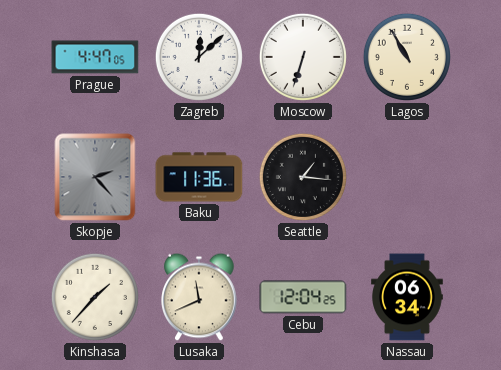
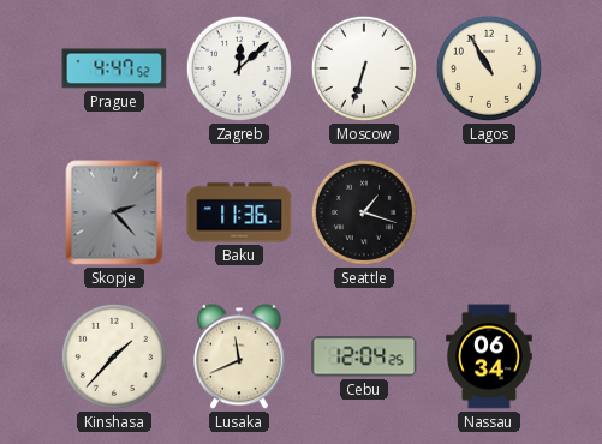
Prague: 4:47:05 -> 4:47:52 (114, 68)
Seattle: 1:16 -> 1:18 (364, 212)
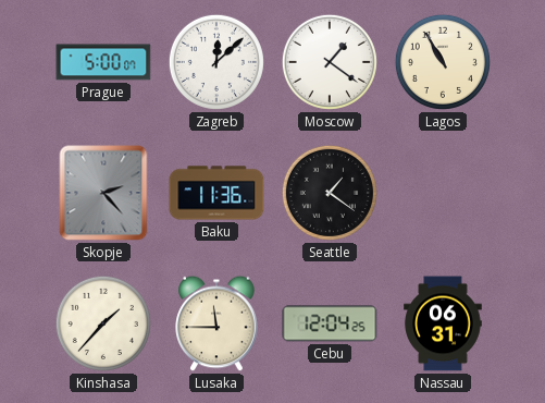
Prague: 4:47 -> 5:00 (103, 62)
Moscow: 6:33 -> 1:21 (330, 62)
Seattle: 1:18 -> 1:21 (330, 193)
Lusaka: 11:41 -> 11:45 (216, 323)
Nassau: 06:34 -> 06:31 (443, 323)
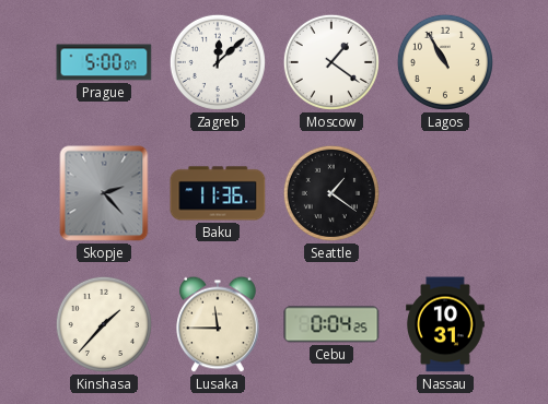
Cebu: 12:04 -> 0:04 (331, 324)
Nassau: 06:31 -> 10:31 (445, 324)
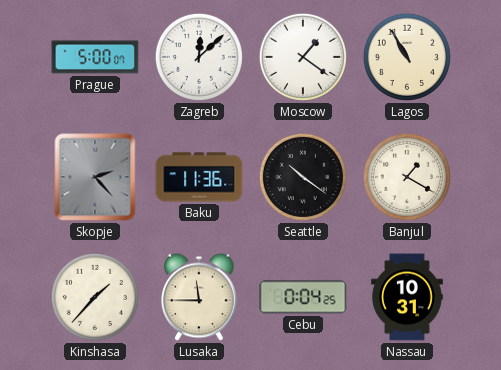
Seattle: 1:21 -> 10:21 (303, 177)
Banjul: none -> 1:20 (407, 177)
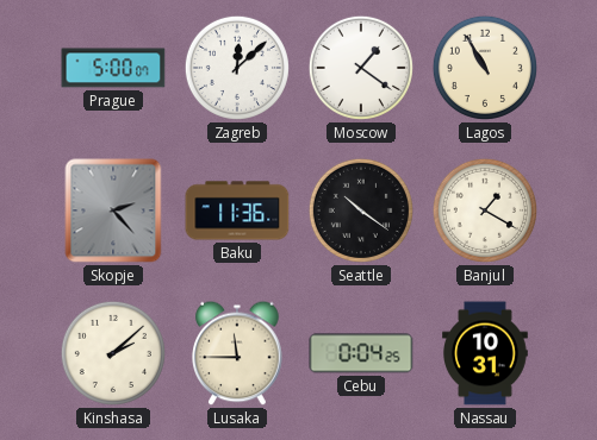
Kinshasa: 1:37 -> 2:08 (113, 353)
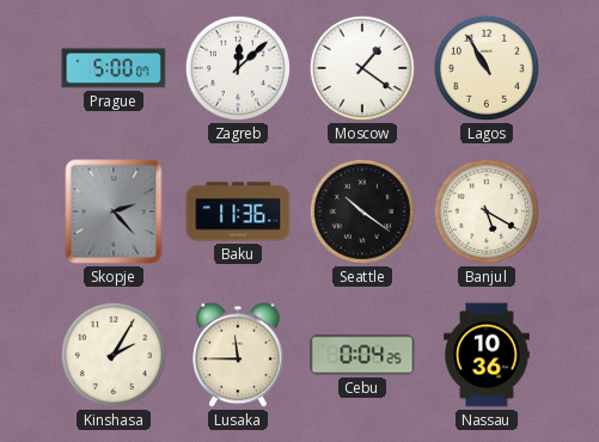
Banjul: 1:20 -> 5:20 (487, 211)
Kinshasa: 2:08 -> 2:05 (114, 355)
Nassau: 10:31 -> 10:36 (487, 355)
